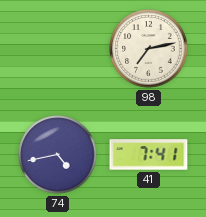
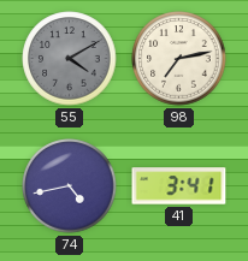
55: none -> 4:10 (70, 59)
41: 7:41 -> 3:41 (179, 186)
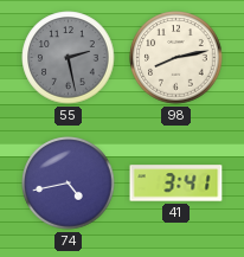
55: 4:10 -> 2:28 (69, 58)
98: 7:13 -> 8:13 (176, 58)
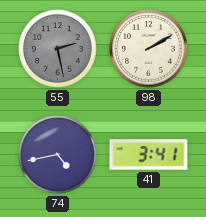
98: 8:13 -> 2:10 (149, 49)
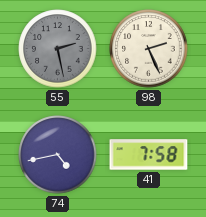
98: 2:10 -> 2:26 (149, 49)
41: 3:41 -> 7:58 (149, 155)
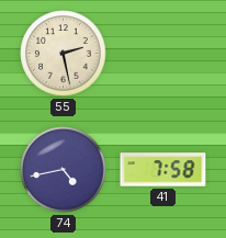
55 dial: grey -> cream (64, 54)
98: 2:26 -> none (149, 49)
